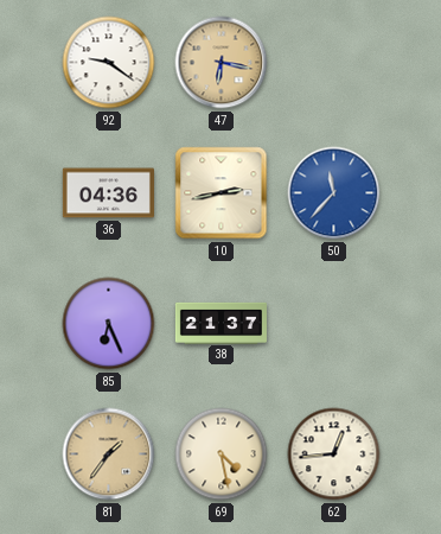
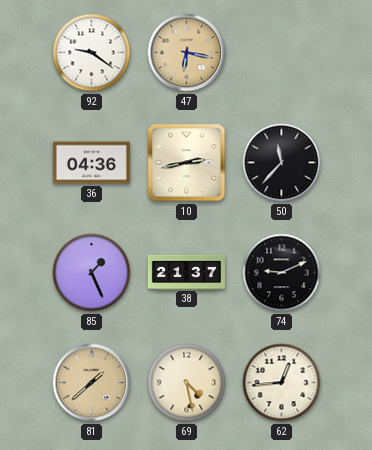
50 dial: blue -> black (282, 163)
85: 6:26 -> 1:26 (92, 273)
74: none -> 9:11 (282, 273)
81: 1:36 -> 1:38 (92, 383)
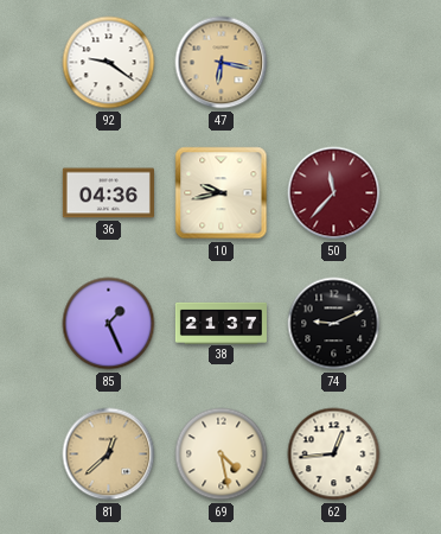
10: 2:43 -> 9:43 (222, 193)
50 dial: black -> burgundy (334, 193)
81: 1:38 -> 12:38 (109, 454)
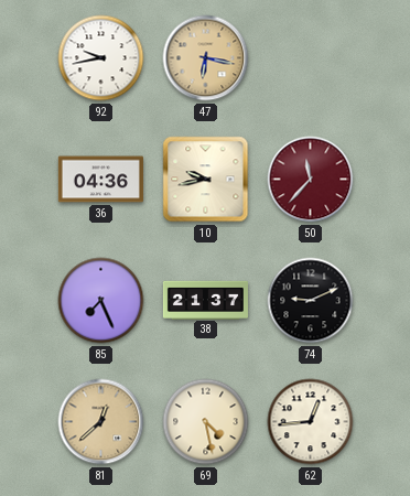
92: 9:21 -> 9:43 (101, 58)
85: 1:26 -> 7:26 (101, 301)
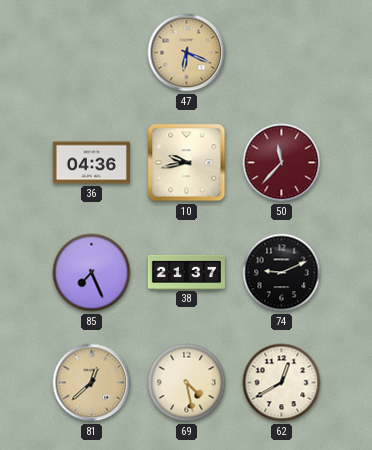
92: 9:43 -> none (101, 58)
47: 6:17 -> 6:19 (187, 53)
62: 12:44 -> 12:40 (282, 383)
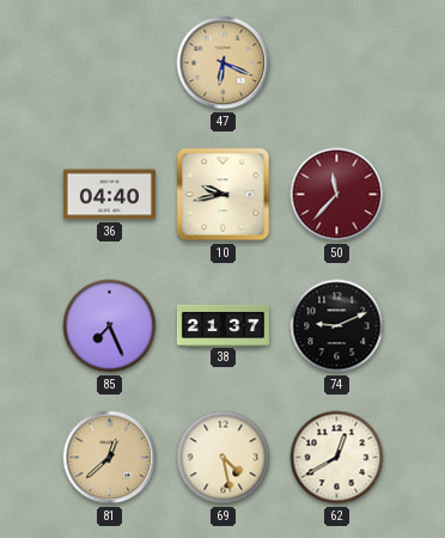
36: 04:36 -> 04:40 (109, 195)
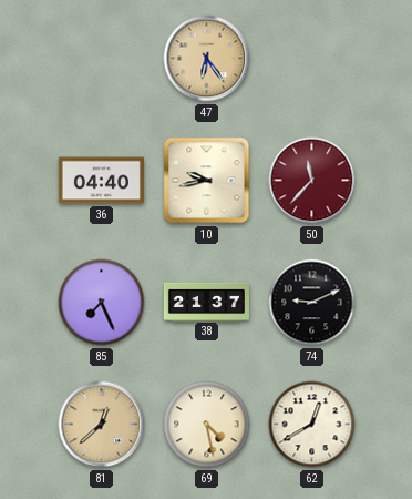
47: 6:19 -> 6:24 (207, 59)
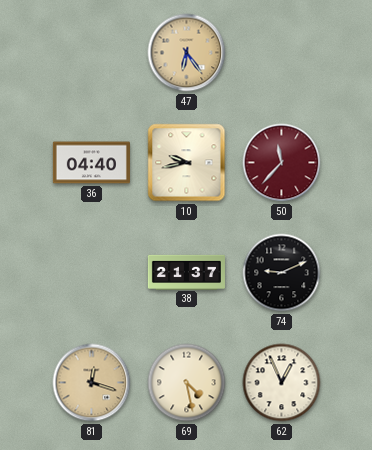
85: 7:26 -> none (102, 303)
81: 12:38 -> 12:18 (92, 383)
62: 12:40 -> 12:56 (282, 383)
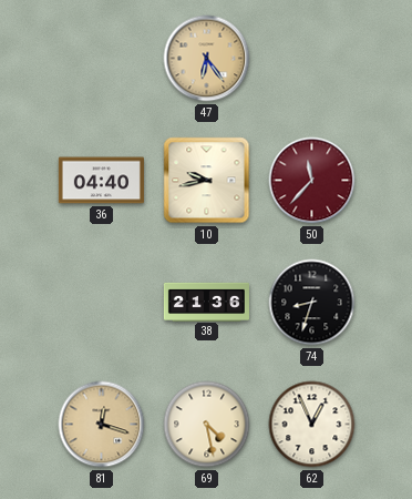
38: 21:37 -> 21:36 (206, 302)
74: 9:11 -> 8:33 (312, 303)
